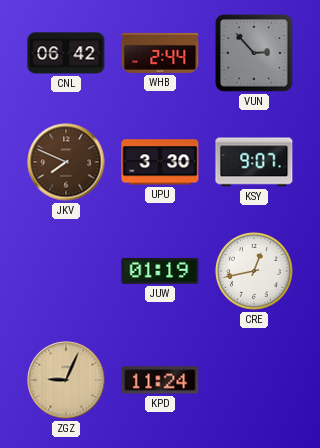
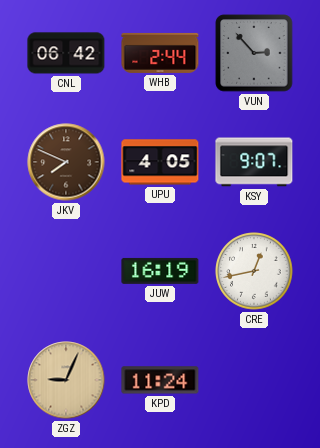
UPU: 3:30 -> 4:05 (160, 162)
JUW: 01:19 -> 16:19 (160, 271)
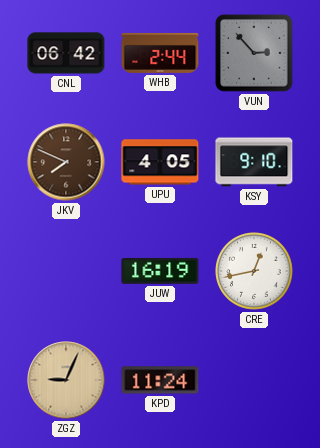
KSY: 9:07 -> 9:10 (254, 162)
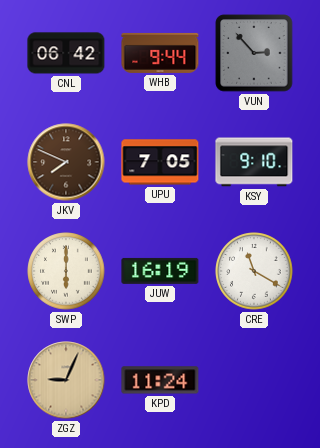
WHB: 2:44 -> 9:44 (160, 53)
UPU: 4:05 -> 7:05 (160, 162)
SWP: none -> 6:00 (66, 271)
CRE: 12:43 -> 11:20 (254, 271)
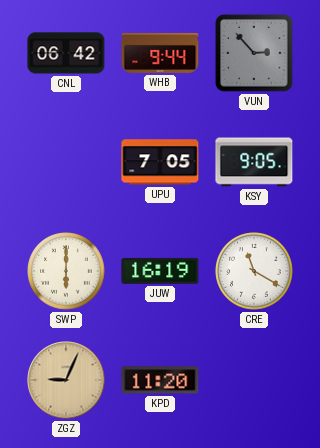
JKV: 7:49 -> none (66, 162)
KSY: 9:10 -> 9:05 (254, 162)
KPD: 11:24 -> 11:20 (160, 380)
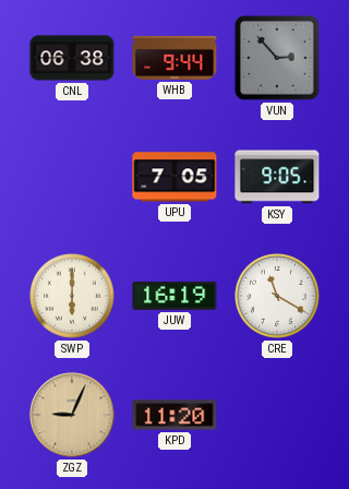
CNL: 06:42 -> 06:38 (72, 58)
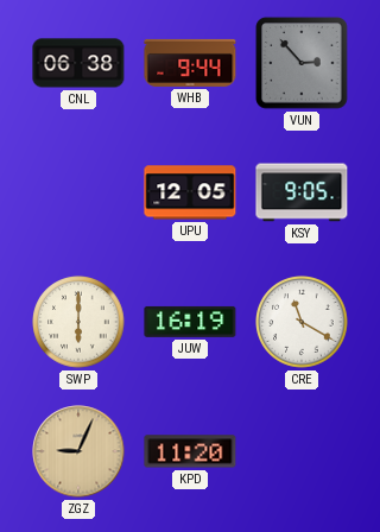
UPU: 7:05 -> 12:05 (190, 192)
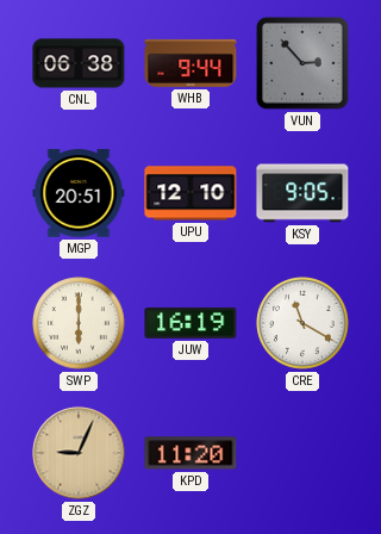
MGP: none -> 20:51 (79, 193)
UPU: 12:05 -> 12:10 (190, 193)
